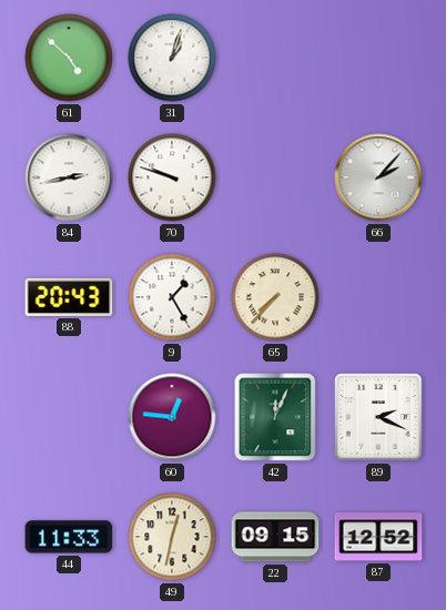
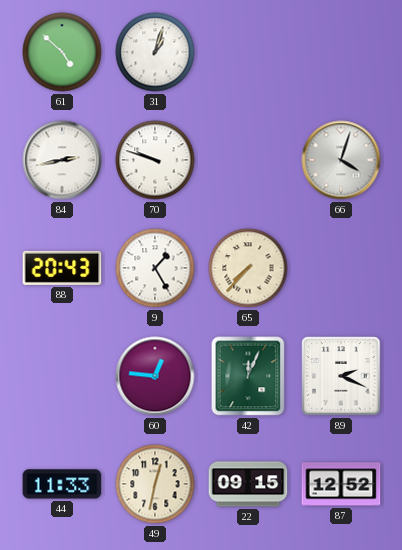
66: 2:07 -> 4:03 (341, 160)
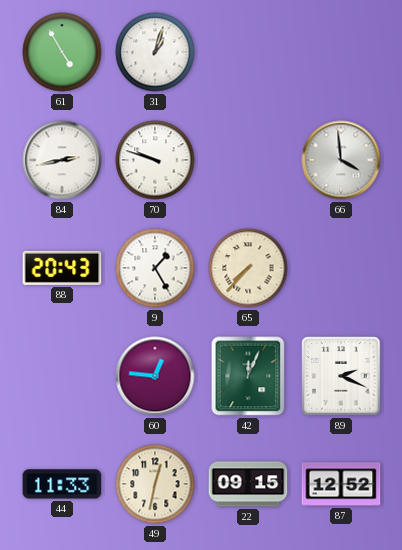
61: 4:52 -> 4:55 (62, 52)
66: 4:03 -> 3:59 (341, 160)
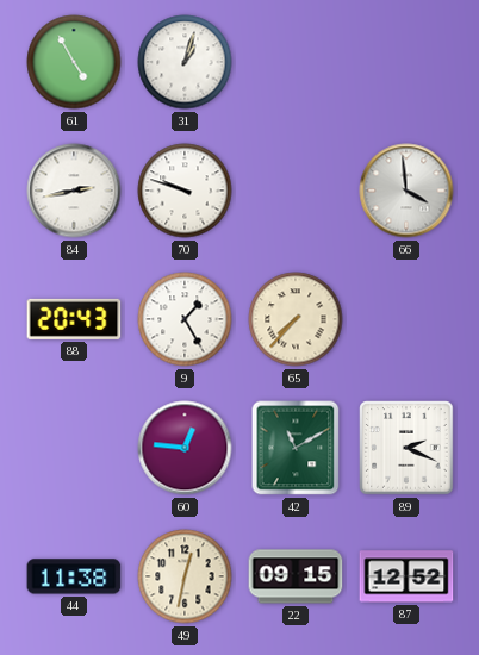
42: 12:04 -> 11:10 (296, 448)
44: 11:33 -> 11:38 (74, 576)
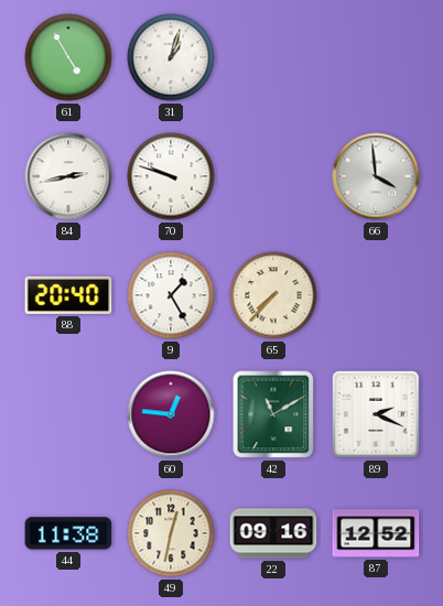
88: 20:43 -> 20:40 (68, 295)
22: 09:15 -> 09:16 (273, 533)
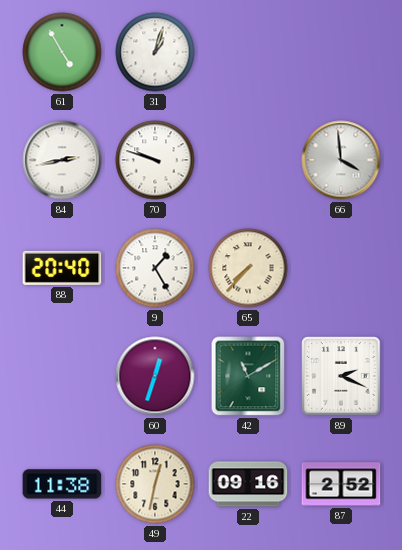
60: 12:46 -> 12:33 (155, 376)
87: 12:52 -> 2:52 (341, 484)
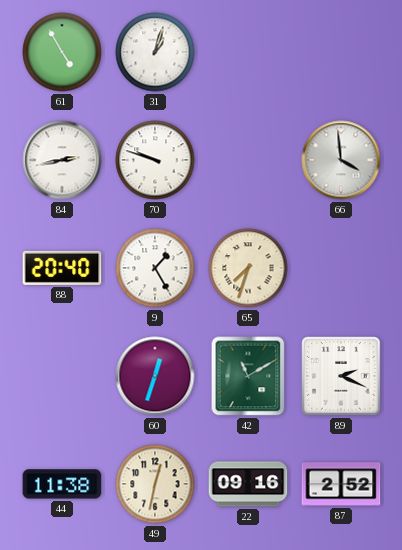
65: 7:37 -> 7:33 (248, 268)
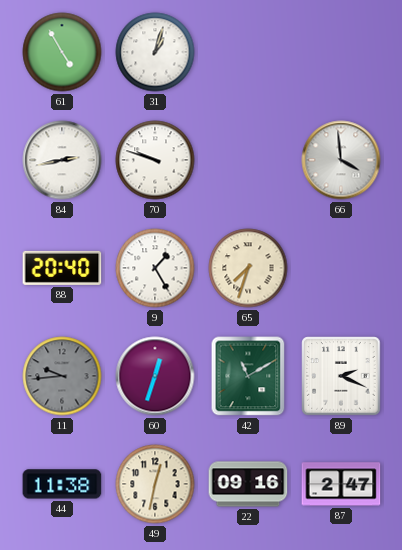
11: none -> 9:44 (62, 376)
87: 2:52 -> 2:47 (341, 484)
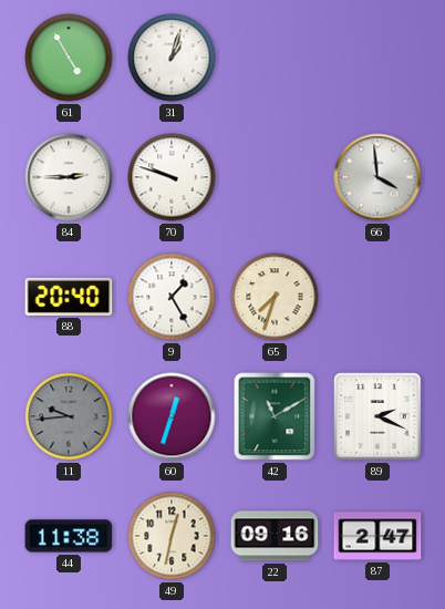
84: 2:43 -> 2:45 (69, 177)
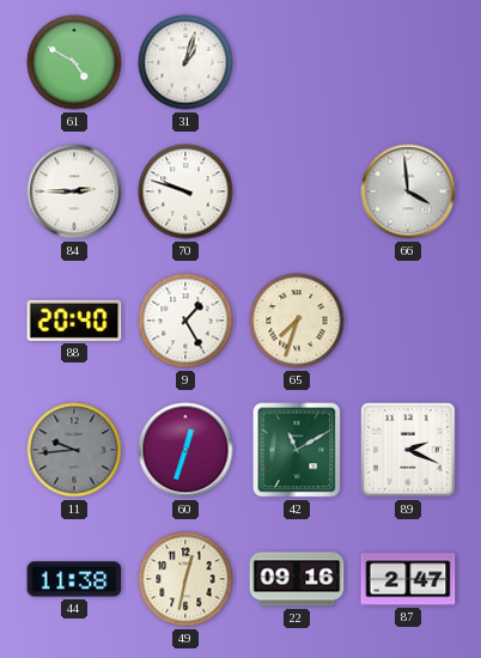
61: 4:55 -> 4:50 (74, 62)
